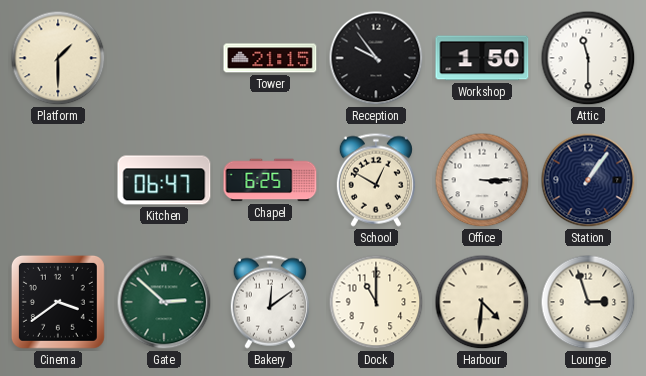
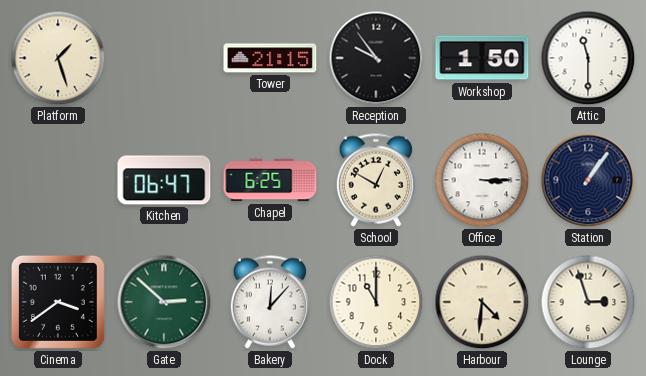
Platform: 1:30 -> 1:27 (58, 58)
Bakery: 12:09 -> 12:07 (270, 302)
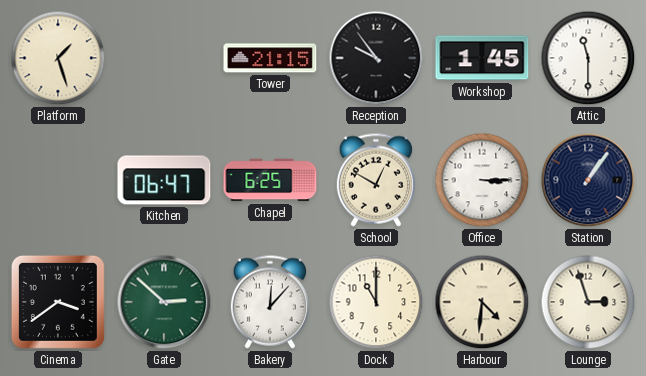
Workshop: 1:50 -> 1:45 (482, 58)
